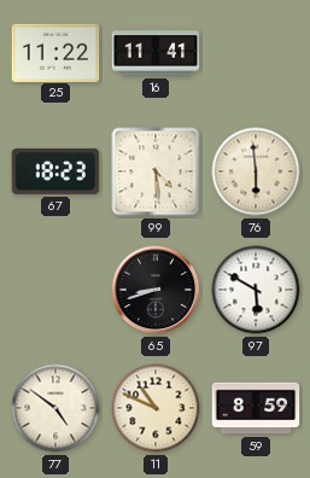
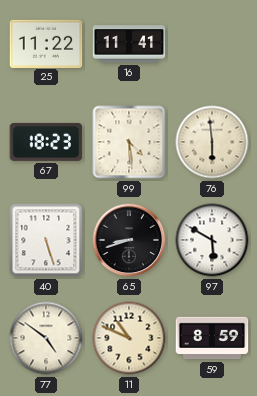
40: none -> 5:27 (46, 240)
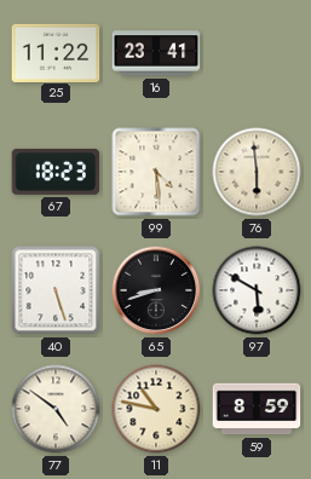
16: 11:41 -> 23:41 (156, 53)
11: 10:49 -> 10:47 (156, 409)
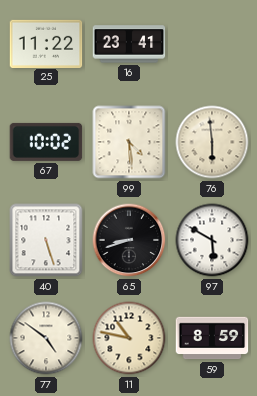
67: 18:23 -> 10:02 (46, 142)
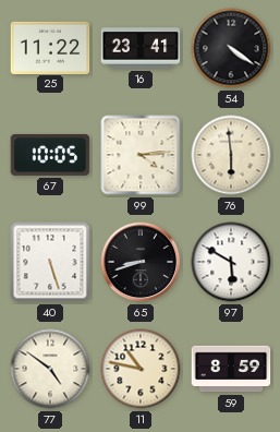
54: none -> 4:21 (231, 48)
67: 10:02 -> 10:05 (50, 155)
99: 4:29 -> 4:14 (141, 155)
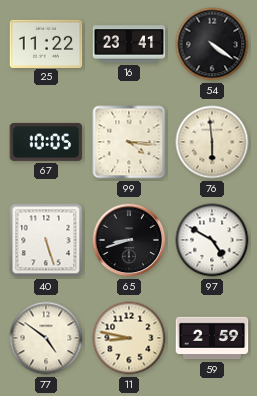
99: 4:14 -> 4:16 (129, 142)
97: 5:50 -> 4:50 (212, 240)
11: 10:47 -> 8:47 (129, 338)
59: 8:59 -> 2:59 (212, 338)
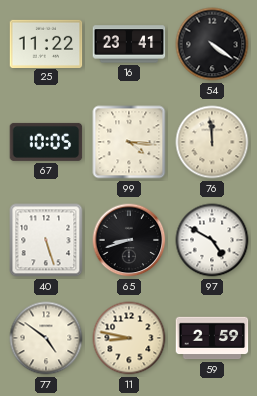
76: 5:59 -> 11:59 (212, 142)
